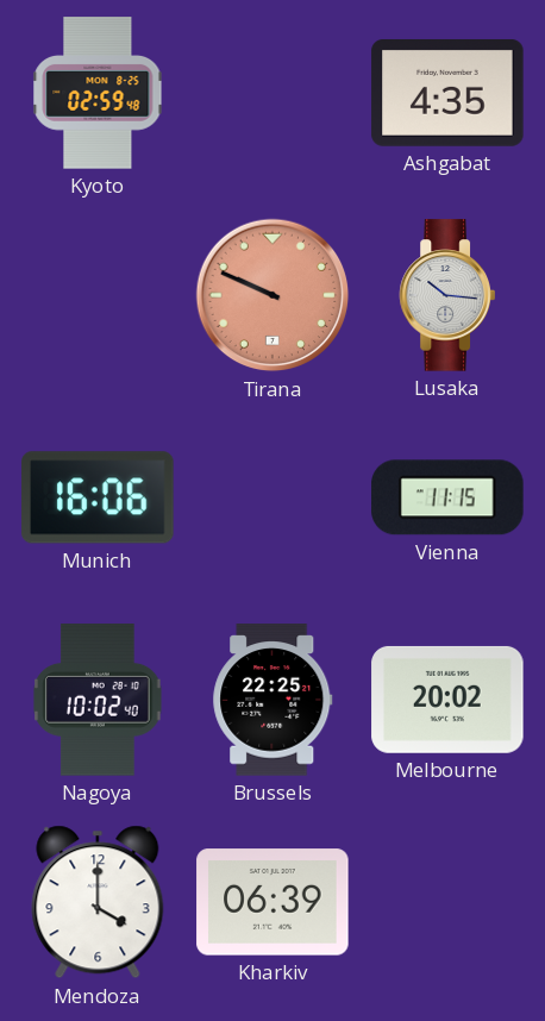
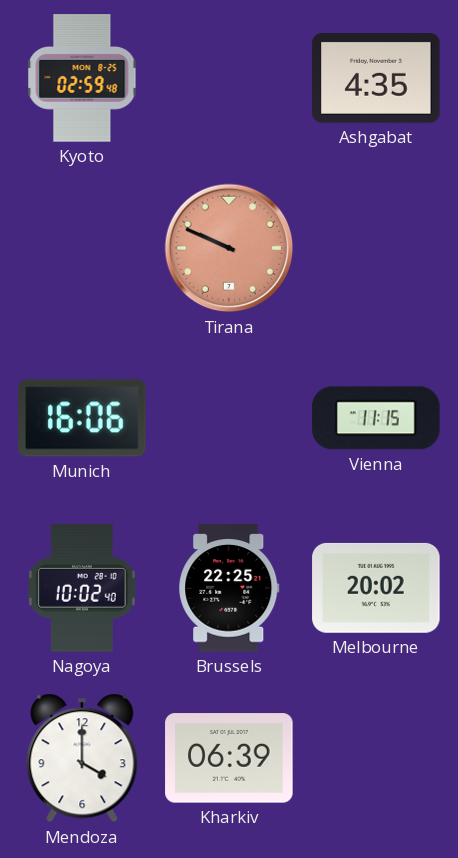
Lusaka: 10:16 -> none (446, 295)
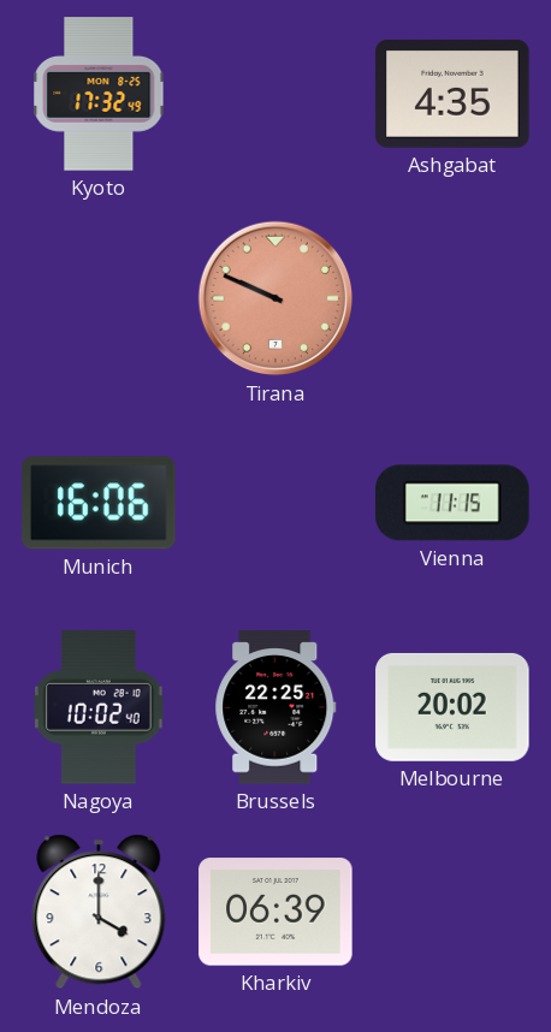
Kyoto: 02:59 -> 17:32 (99, 94)
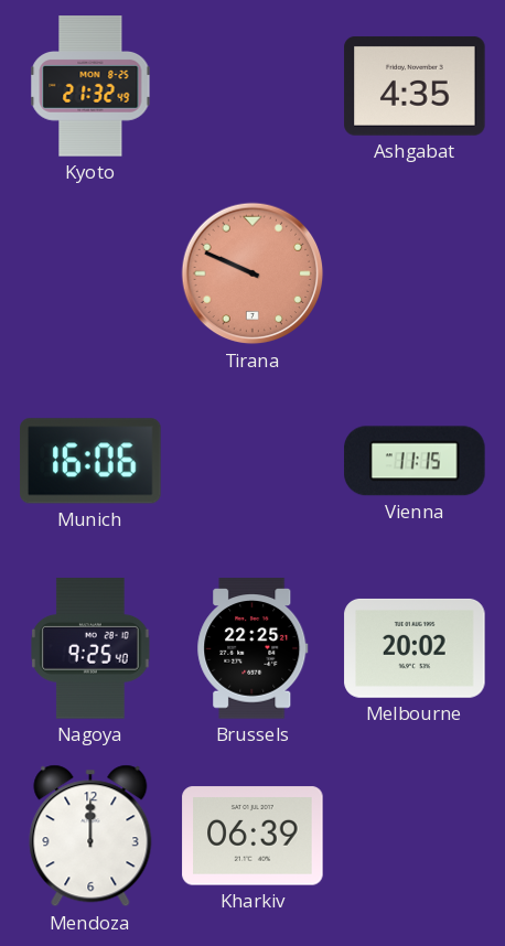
Kyoto: 17:32 -> 21:32 (90, 86)
Nagoya: 10:02 -> 9:25 (90, 648)
Mendoza: 4:00 -> 12:00 (90, 836)
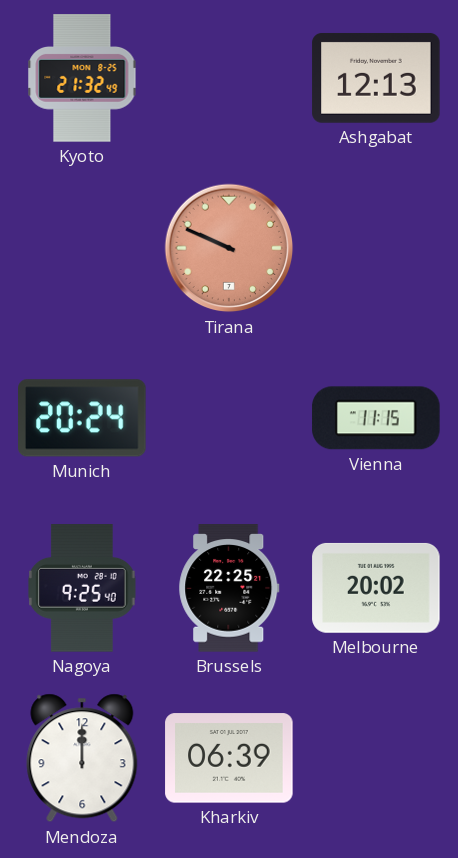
Ashgabat: 4:35 -> 12:13 (376, 78)
Munich: 16:06 -> 20:24 (82, 418)
